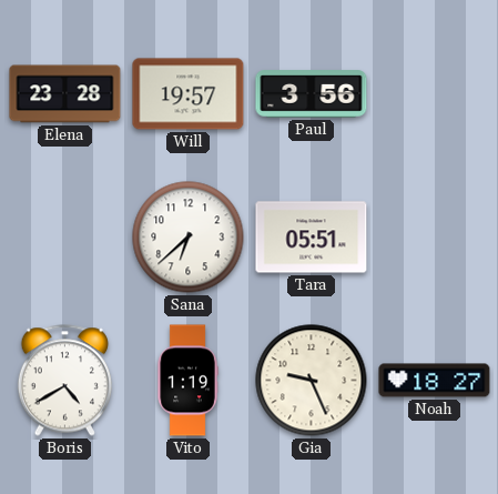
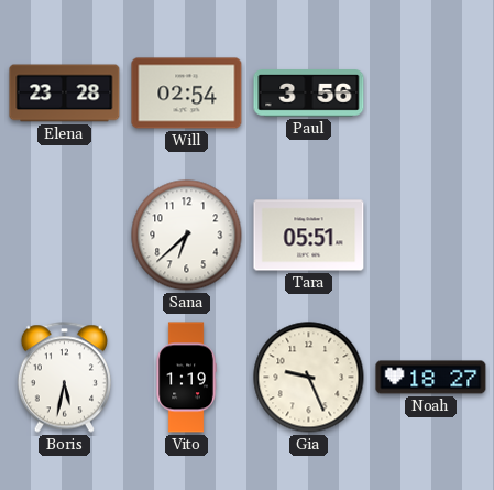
Will: 19:57 -> 02:54 (187, 94)
Boris: 4:40 -> 5:32 (64, 378)
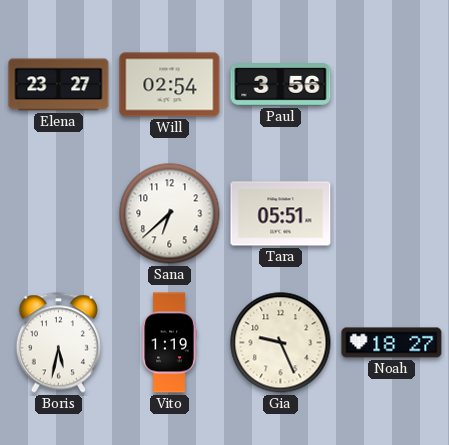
Elena: 23:28 -> 23:27 (59, 85)
